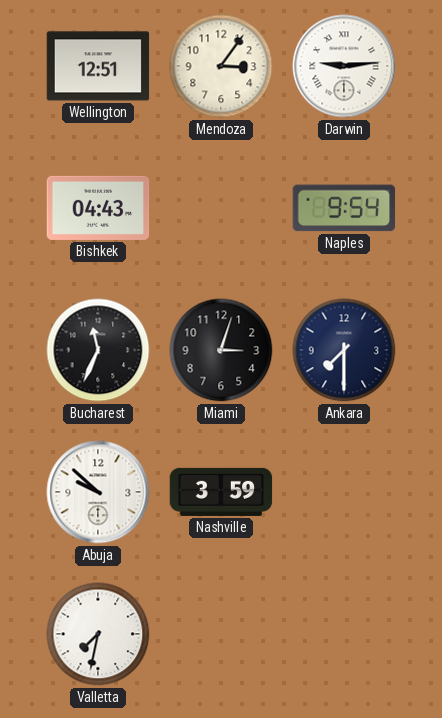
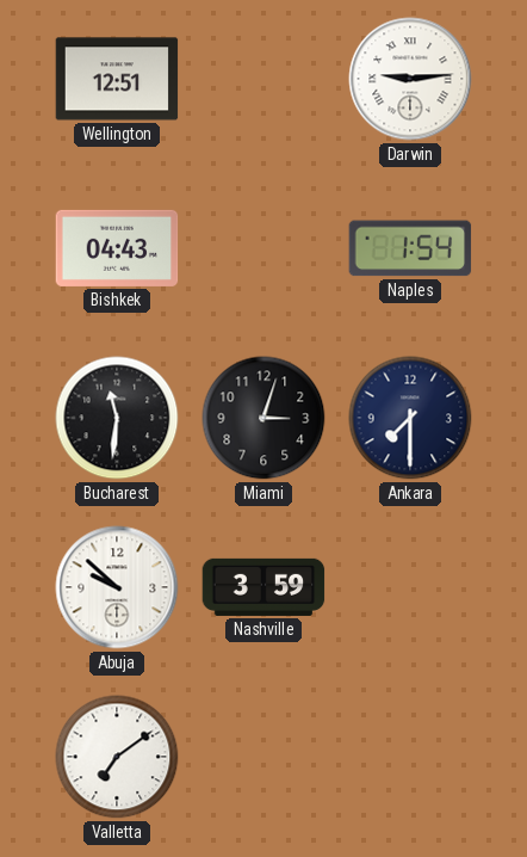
Mendoza: 3:06 -> none (221, 66)
Naples: 9:54 -> 1:54 (410, 248)
Bucharest: 11:34 -> 11:31 (117, 418)
Valletta: 7:32 -> 7:09 (117, 757)
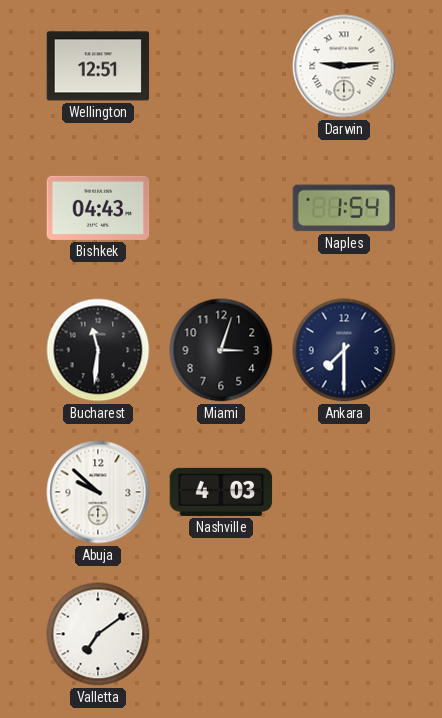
Nashville: 3:59 -> 4:03 (221, 492)
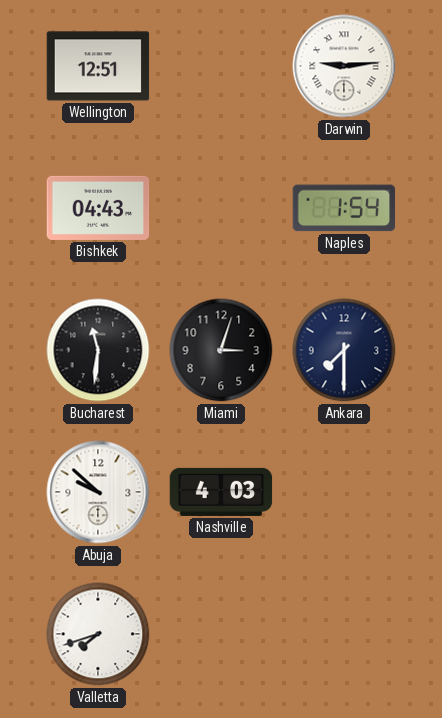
Valletta: 7:09 -> 7:42 (98, 634)
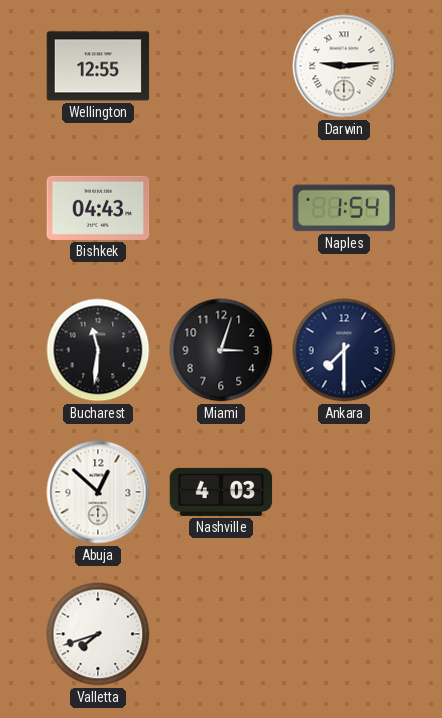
Wellington: 12:51 -> 12:55 (98, 66)
Abuja: 9:52 -> 12:52 (98, 492)
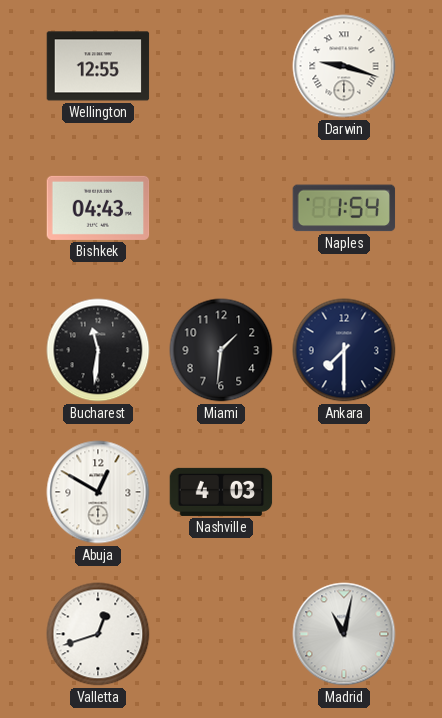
Darwin: 9:14 -> 9:18 (344, 66)
Miami: 3:03 -> 1:31 (221, 350)
Abuja: 12:52 -> 12:50 (98, 492)
Valletta: 7:42 -> 12:42 (98, 634)
Madrid: none -> 11:02 (344, 634)
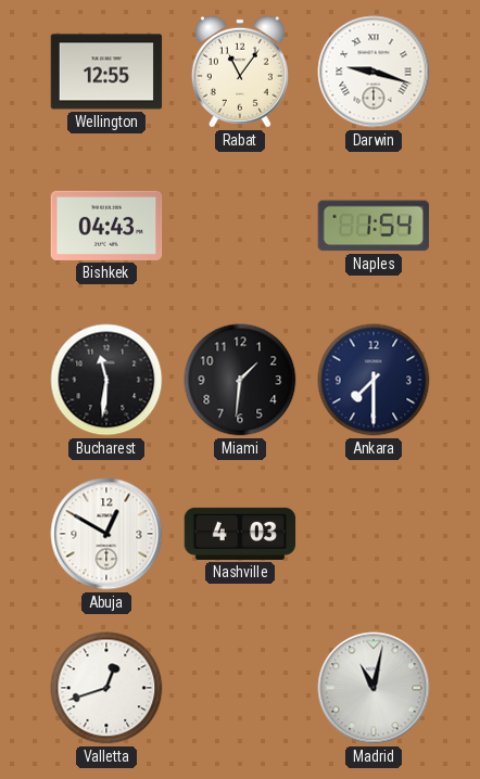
Rabat: none -> 11:06 (240, 72)
